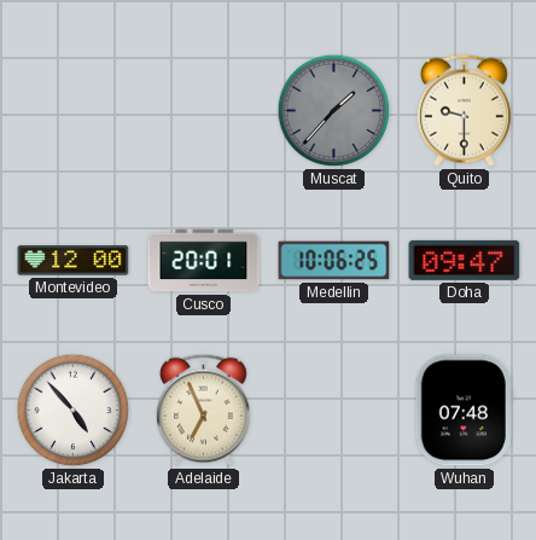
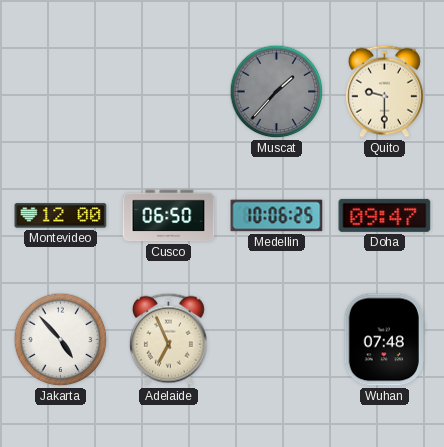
Cusco: 20:01 -> 06:50 (169, 216)
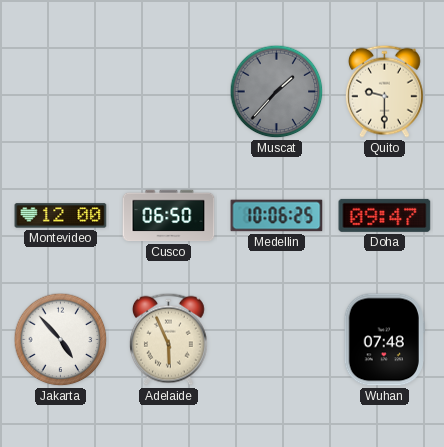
Adelaide: 6:56 -> 5:56 (168, 339)
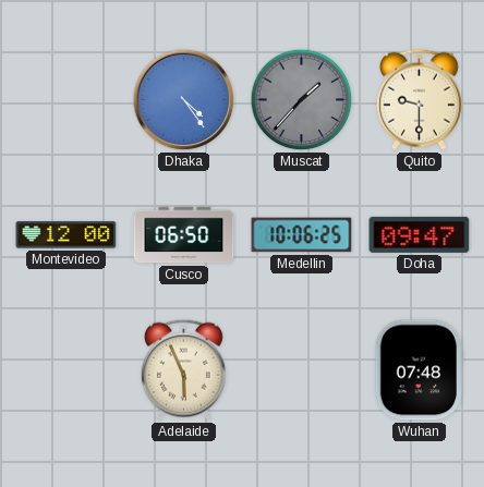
Dhaka: none -> 4:24 (184, 100)
Jakarta: 4:53 -> none (61, 340)
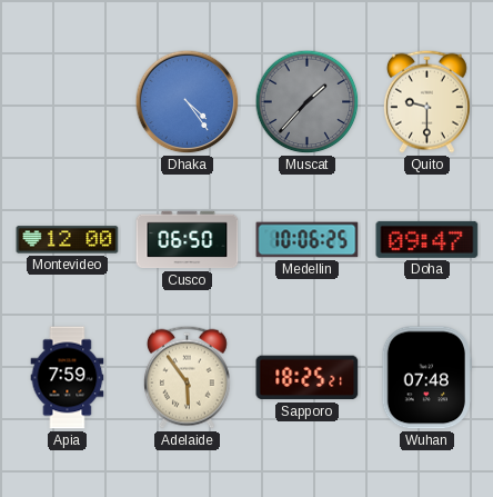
Apia: none -> 7:59 (68, 378)
Adelaide: 5:56 -> 5:54 (187, 377)
Sapporo: none -> 18:25 (308, 378)
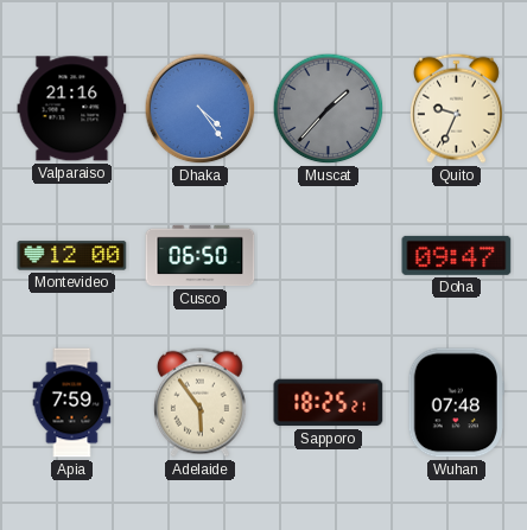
Valparaiso: none -> 21:16 (72, 109)
Quito: 9:30 -> 9:34 (456, 108)
Medellin: 10:06 -> none (308, 240)
